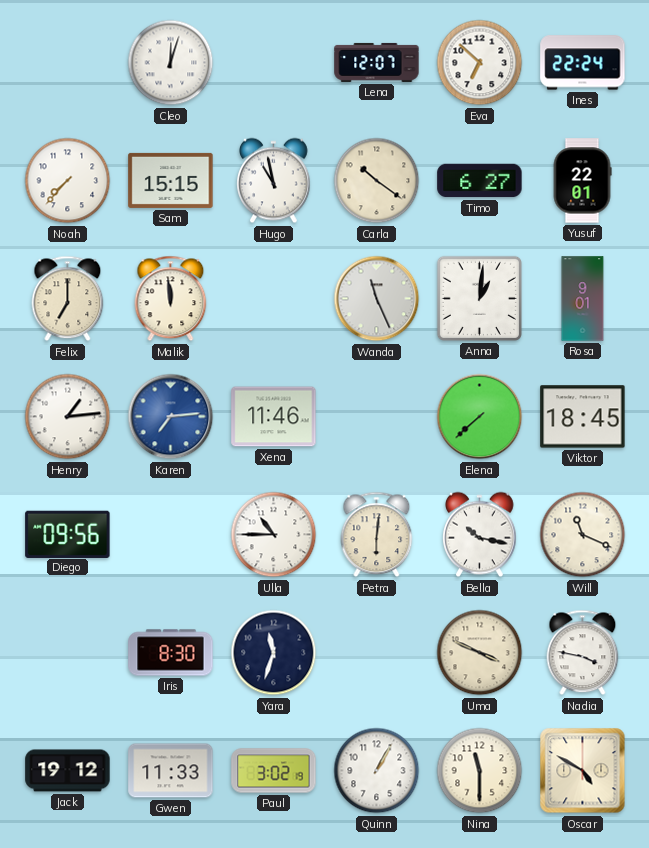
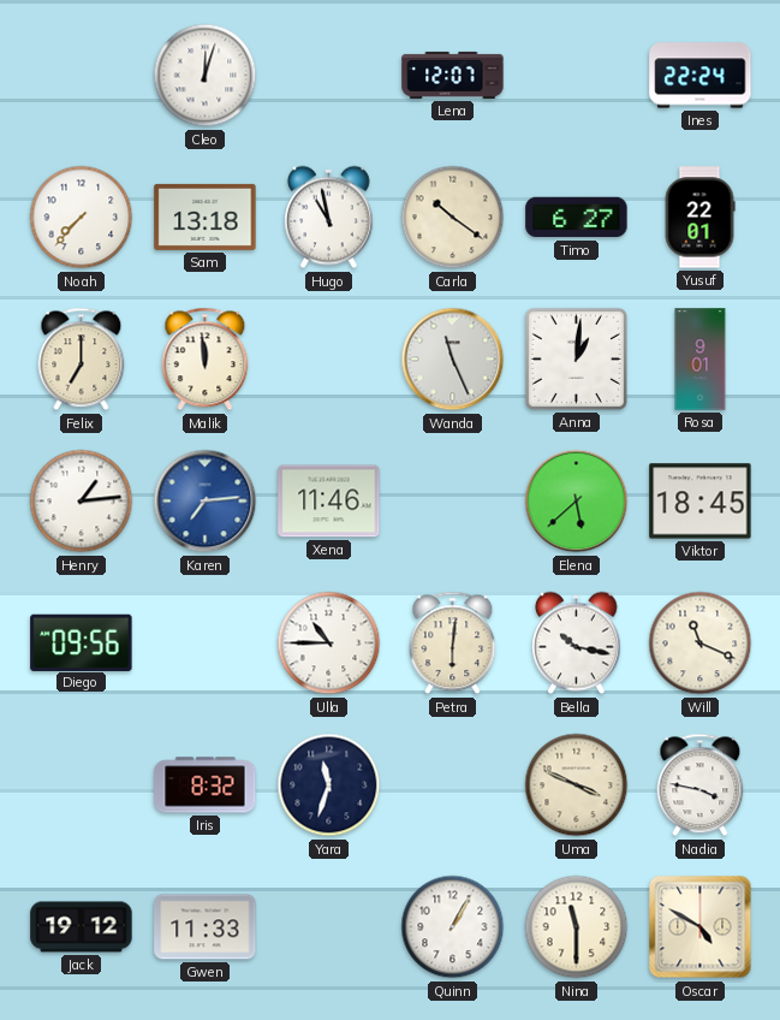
Eva: 6:52 -> none (480, 63)
Sam: 15:15 -> 13:18 (206, 217)
Elena: 7:38 -> 5:38 (577, 502)
Iris: 8:30 -> 8:32 (206, 785)
Paul: 3:02 -> none (274, 771)
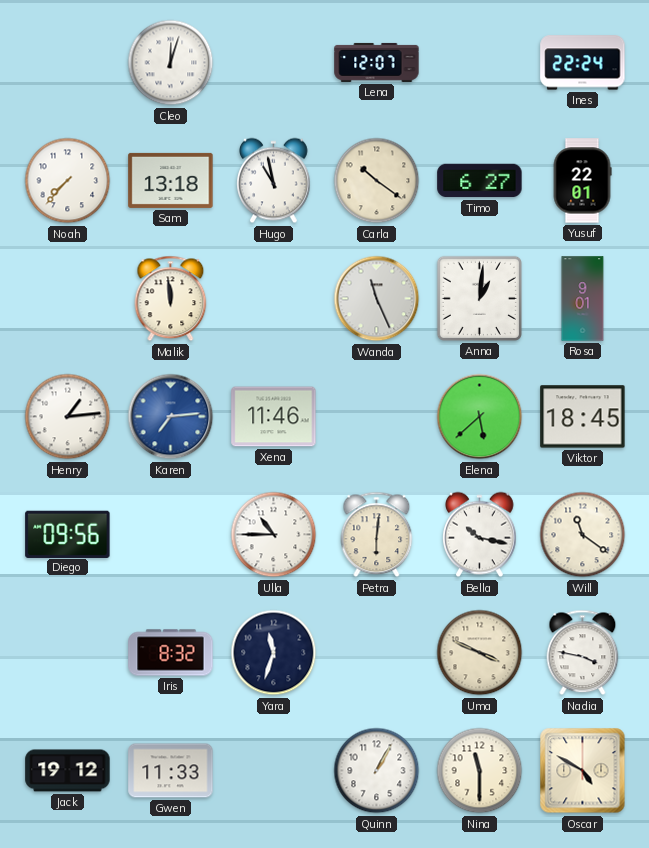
Felix: 7:00 -> none (82, 360)
Will: 11:19 -> 11:21 (583, 535)
